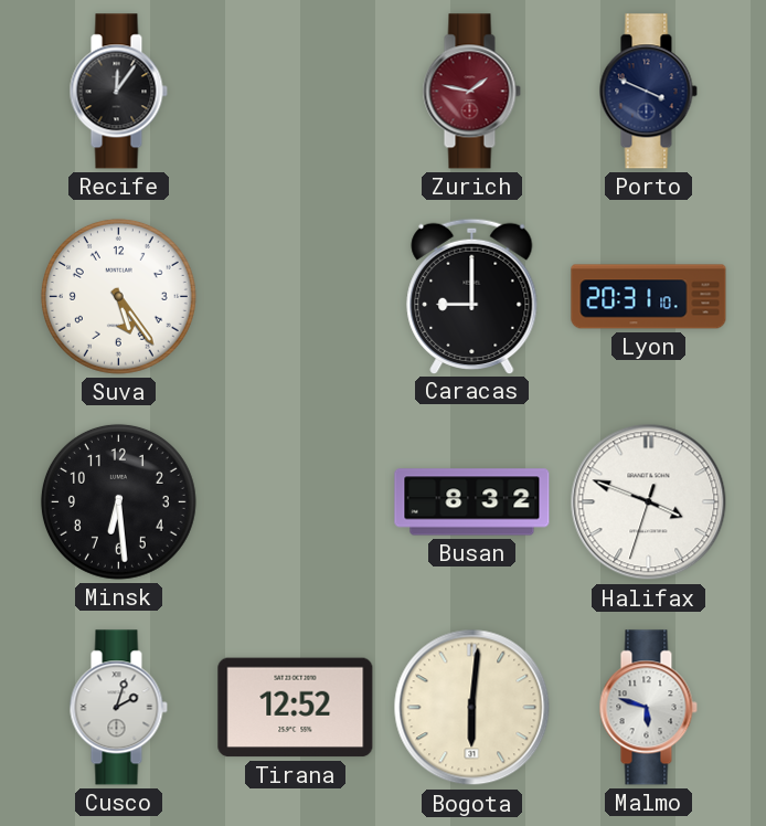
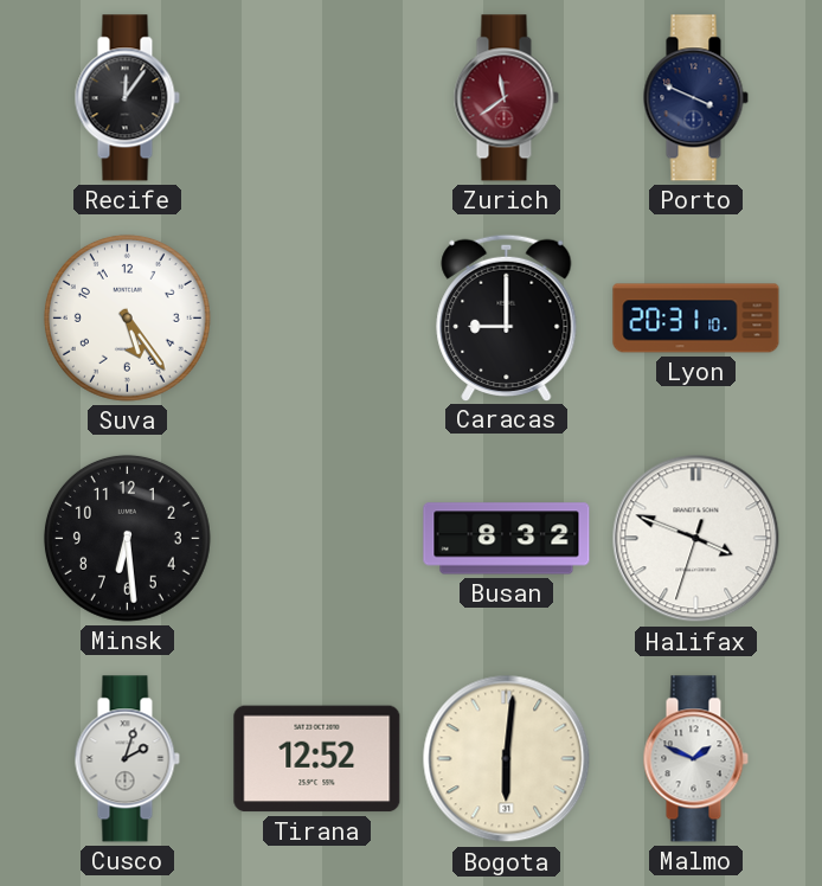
Zurich: 1:47 -> 11:39 (506, 98)
Malmo: 5:48 -> 1:49 (695, 759)
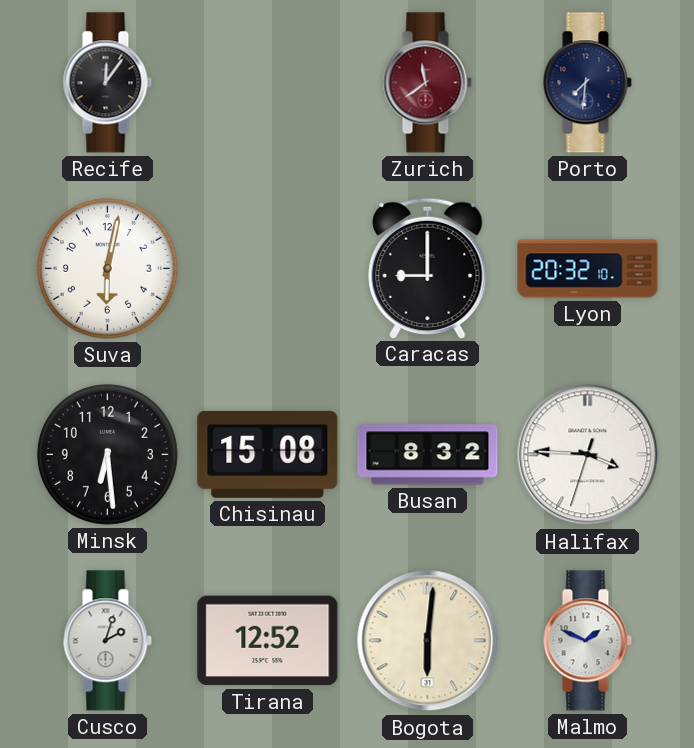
Porto: 3:49 -> 7:31 (587, 83)
Suva: 5:24 -> 6:02 (107, 268)
Lyon: 20:31 -> 20:32 (588, 269)
Chisinau: none -> 15:08 (268, 454)
Halifax: 3:48 -> 3:45 (588, 455)
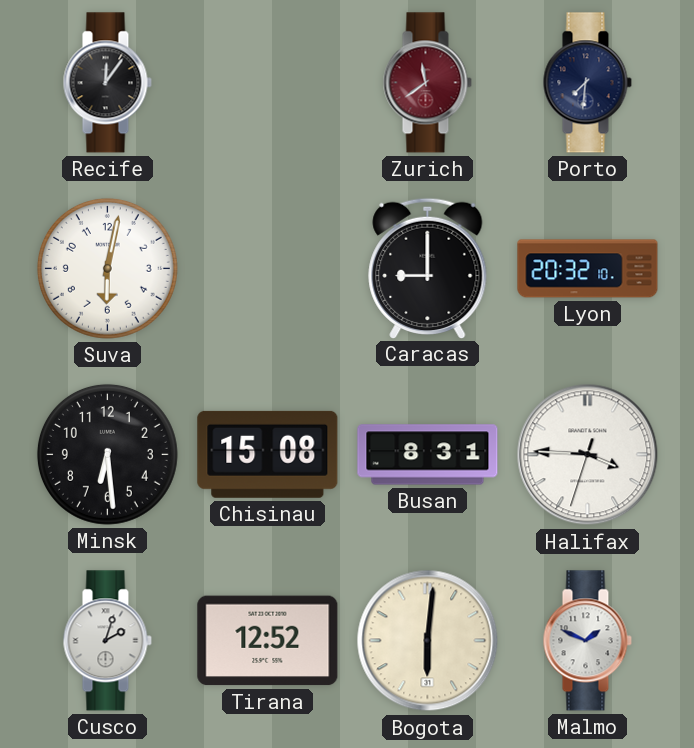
Busan: 8:32 -> 8:31 (428, 455)
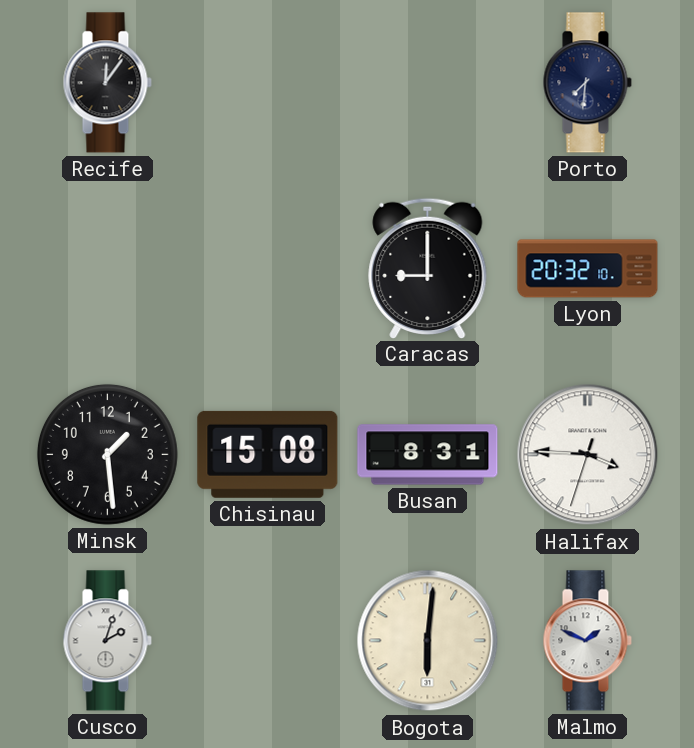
Zurich: 11:39 -> none (427, 83)
Suva: 6:02 -> none (107, 268)
Minsk: 6:29 -> 1:29 (107, 454)
Tirana: 12:52 -> none (268, 641)
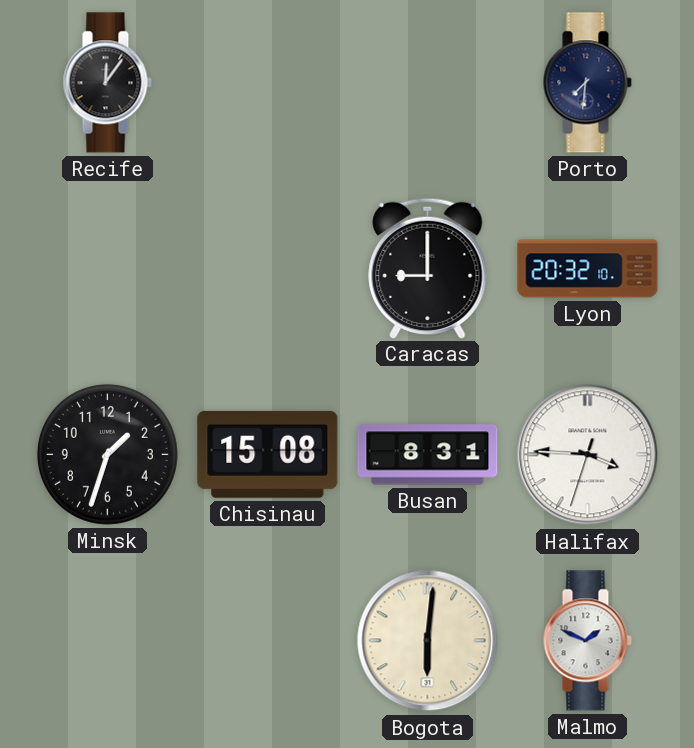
Minsk: 1:29 -> 1:33 (107, 454)
Cusco: 2:03 -> none (107, 641)
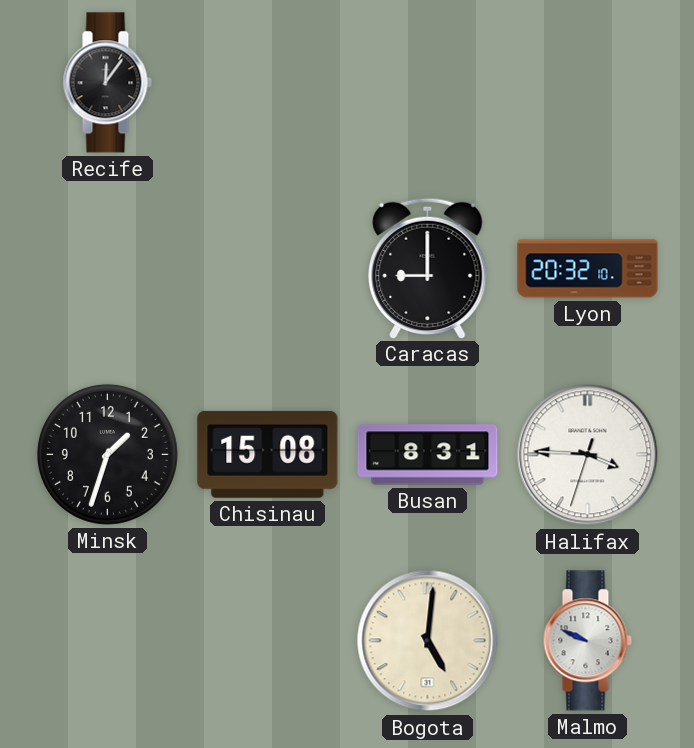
Porto: 7:31 -> none (587, 83)
Bogota: 6:01 -> 5:01 (428, 641)
Malmo: 1:49 -> 9:49 (587, 641)
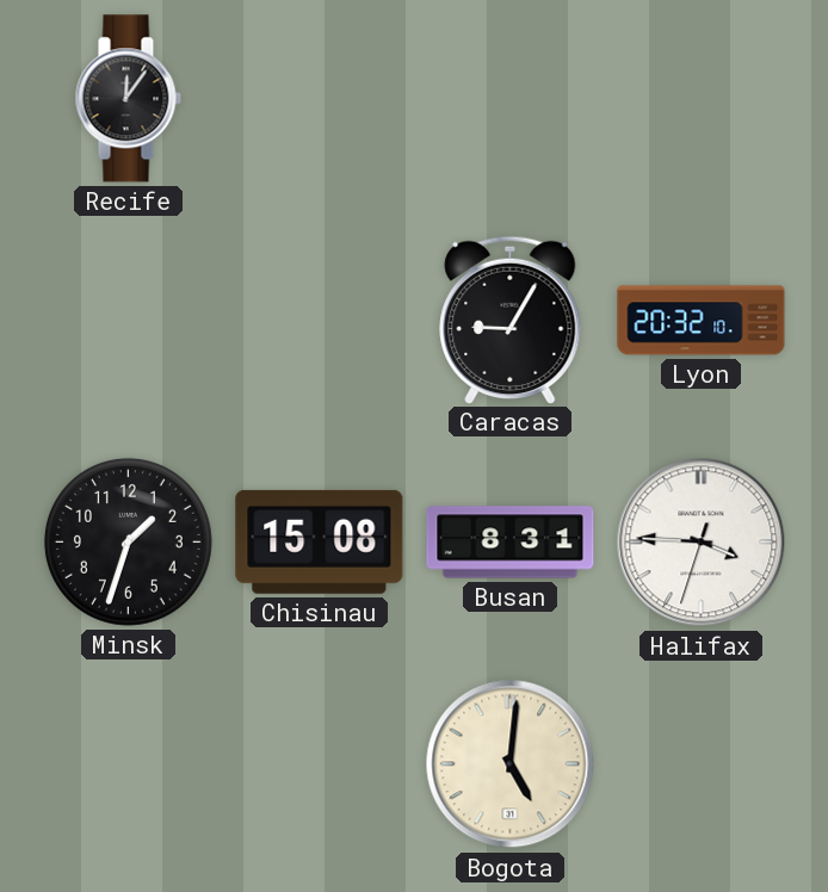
Caracas: 9:00 -> 9:05 (511, 320)
Malmo: 9:49 -> none (587, 641)
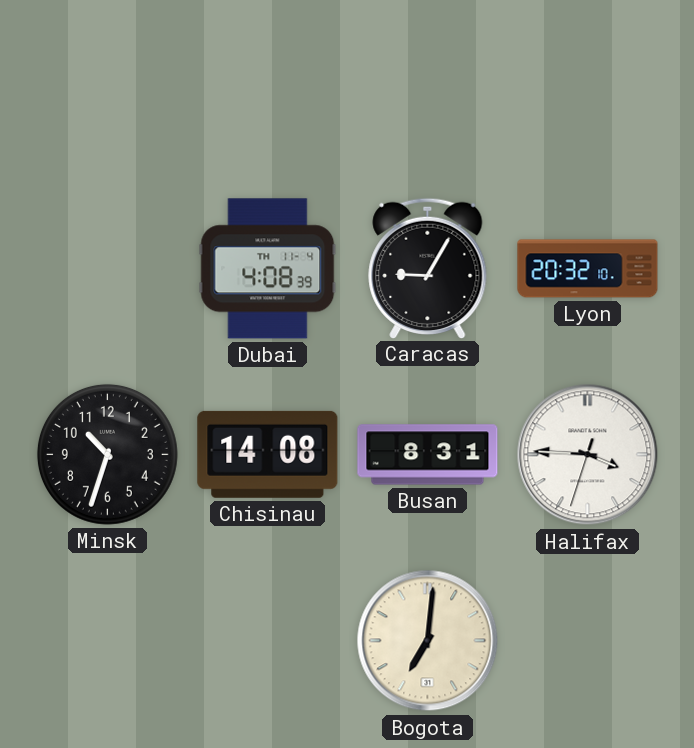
Recife: 12:06 -> none (128, 99)
Dubai: none -> 4:08 (268, 269)
Minsk: 1:33 -> 10:33 (107, 454)
Chisinau: 15:08 -> 14:08 (268, 454)
Bogota: 5:01 -> 7:01 (428, 641)
